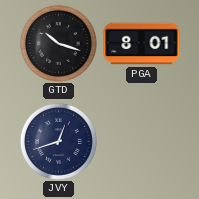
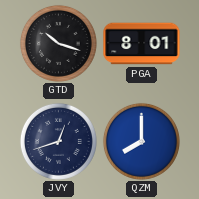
QZM: none -> 8:00 (141, 141)
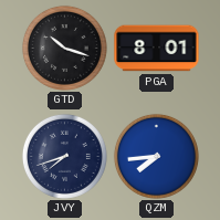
JVY: 12:42 -> 7:42 (64, 156)
QZM: 8:00 -> 7:44 (156, 156)
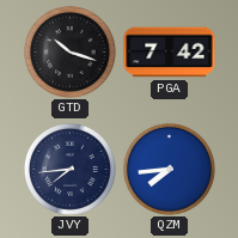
PGA: 8:01 -> 7:42 (170, 53)
JVY: 7:42 -> 7:44 (69, 169)
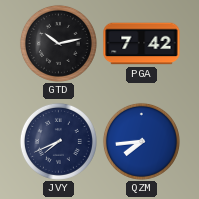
GTD: 10:18 -> 10:13 (58, 43)
JVY: 7:44 -> 7:41 (58, 141)
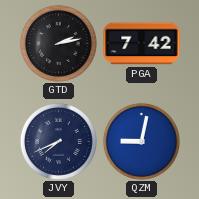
GTD: 10:13 -> 2:13 (58, 43)
QZM: 7:44 -> 9:02 (141, 141)
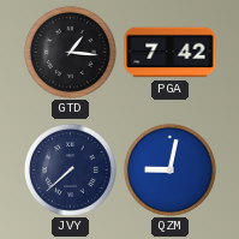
GTD: 2:13 -> 1:16 (70, 52)
JVY: 7:41 -> 7:38 (70, 169)
